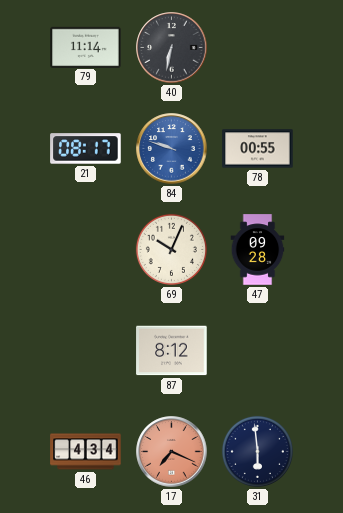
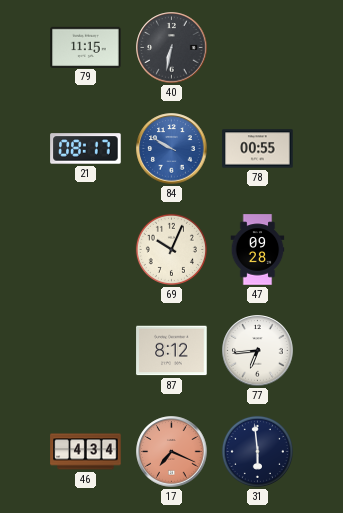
79: 11:14 -> 11:15 (86, 47)
84: 9:48 -> 9:50 (172, 149)
77: none -> 6:44 (258, 351)
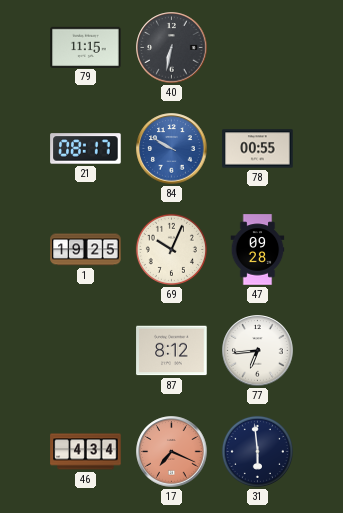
1: none -> 19:25 (86, 250)
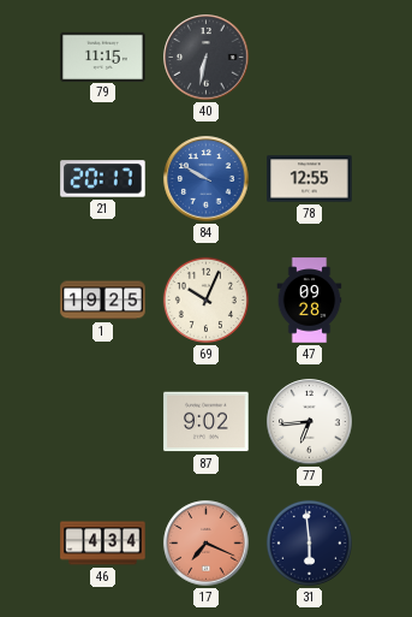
21: 08:17 -> 20:17 (103, 179)
78: 00:55 -> 12:55 (310, 179)
87: 8:12 -> 9:02 (207, 422)
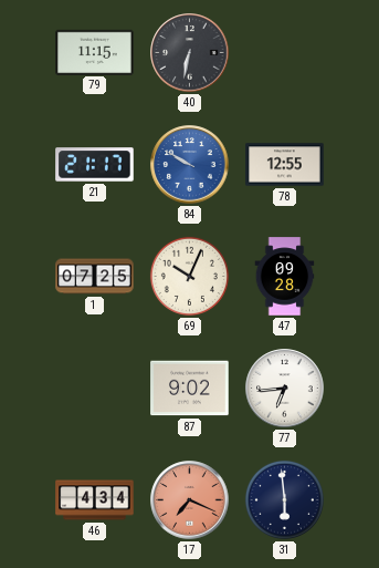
21: 20:17 -> 21:17 (95, 165)
1: 19:25 -> 07:25 (95, 277)
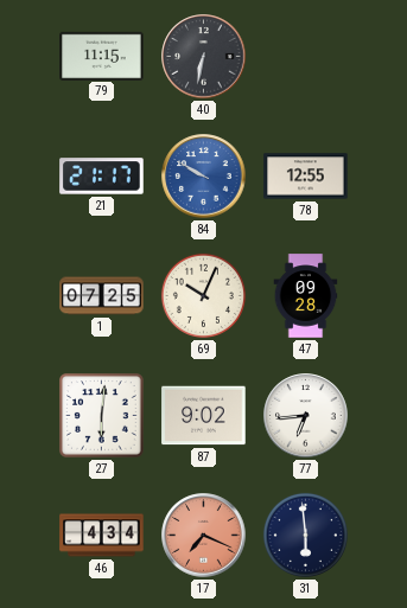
27: none -> 6:01 (102, 416)
